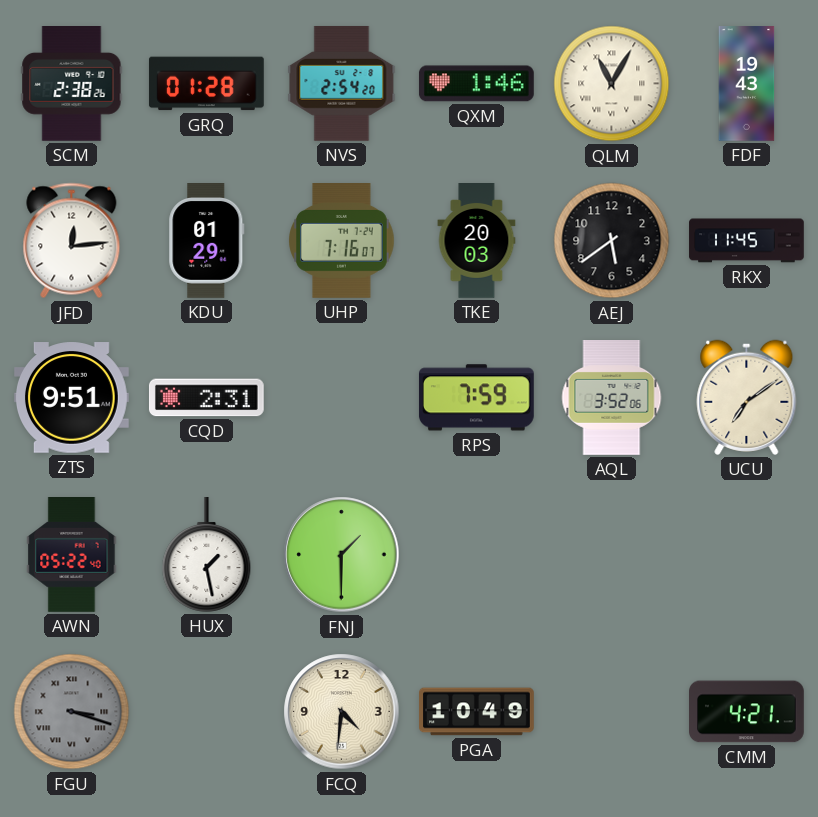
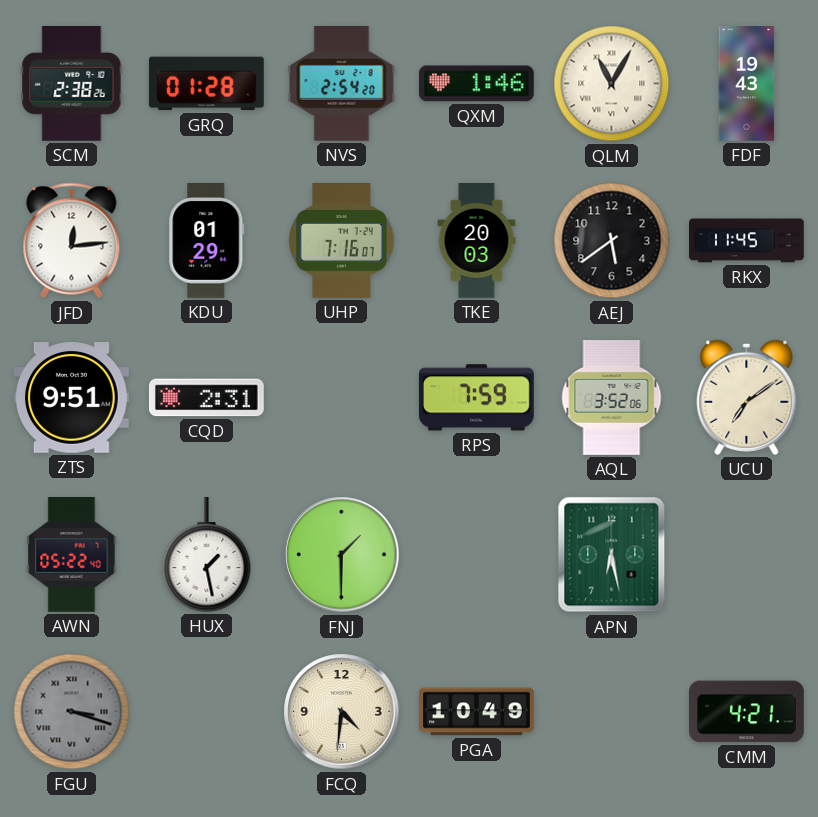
APN: none -> 6:28 (612, 555)
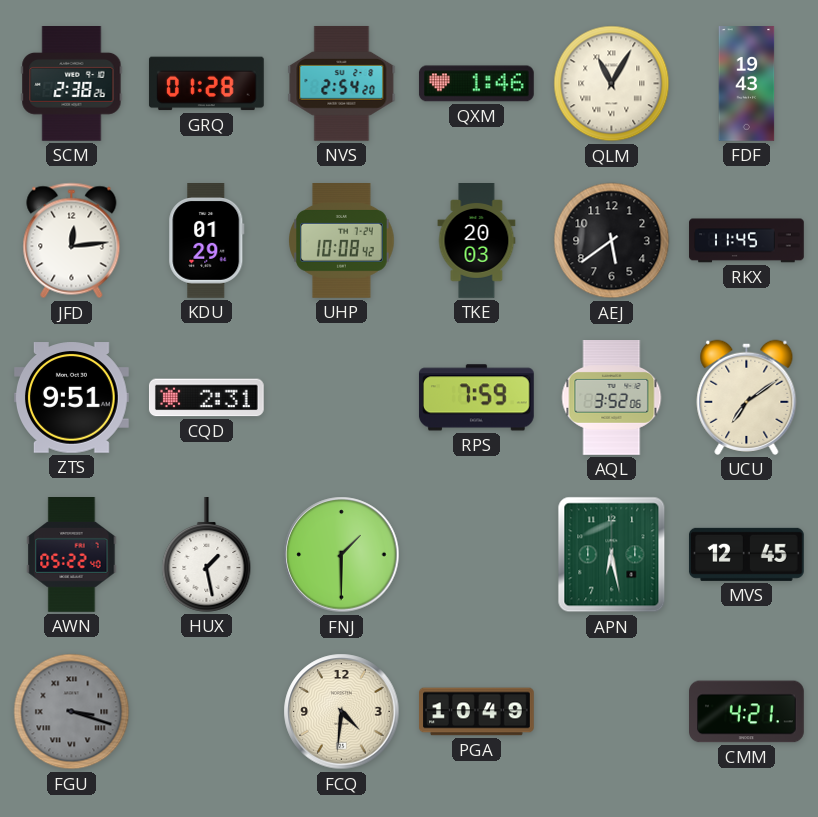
UHP: 7:16 -> 10:08 (342, 241)
MVS: none -> 12:45 (746, 554)
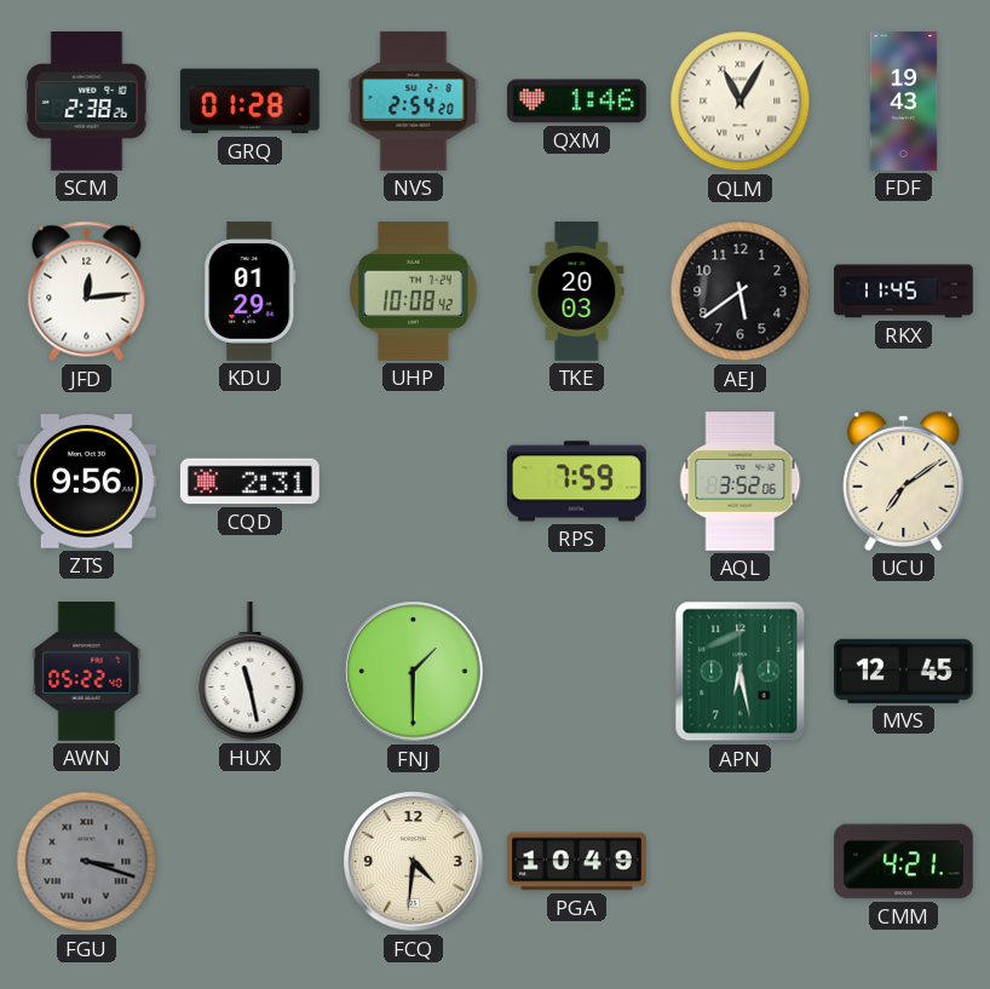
ZTS: 9:51 -> 9:56 (87, 482)
HUX: 1:28 -> 11:28 (251, 672)
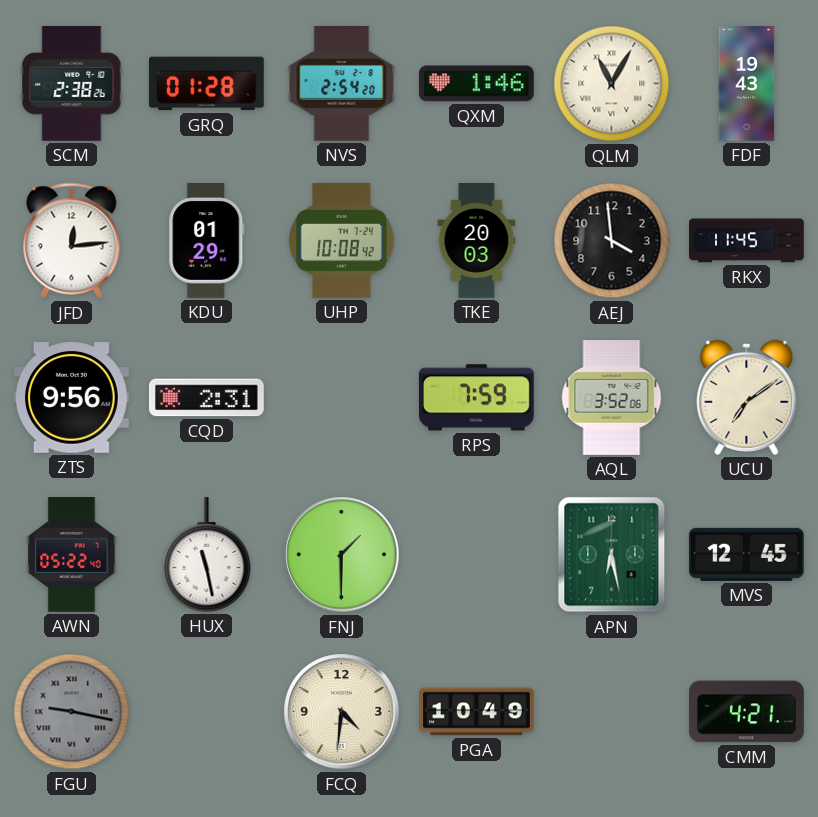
AEJ: 5:39 -> 3:59 (612, 241)
FGU: 3:18 -> 9:17 (72, 712)
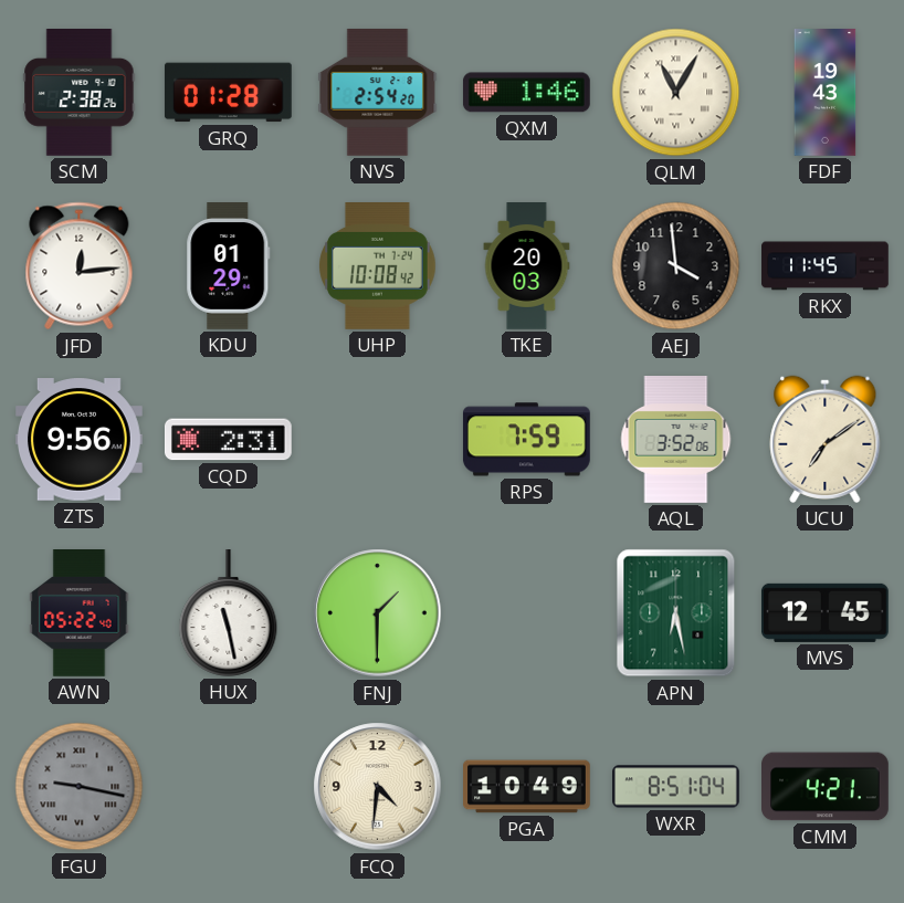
WXR: none -> 8:51 (676, 787)
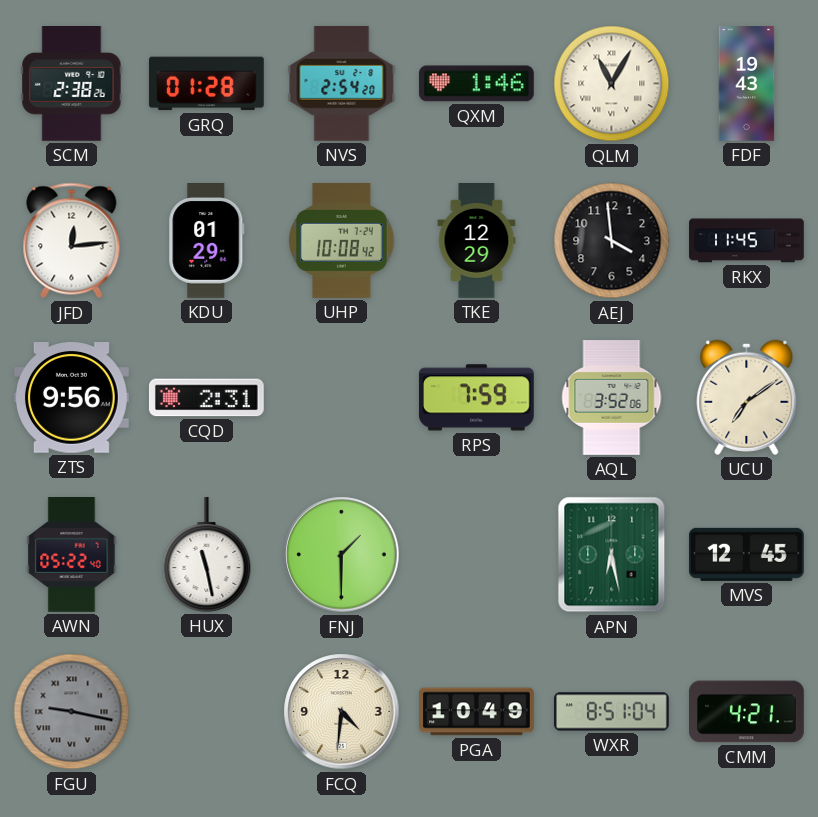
TKE: 20:03 -> 12:29 (477, 241)
